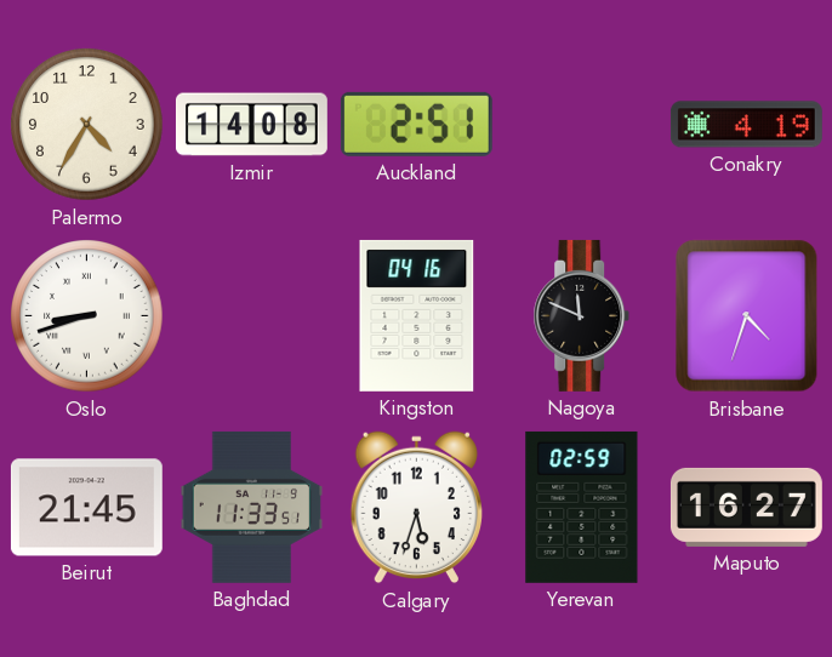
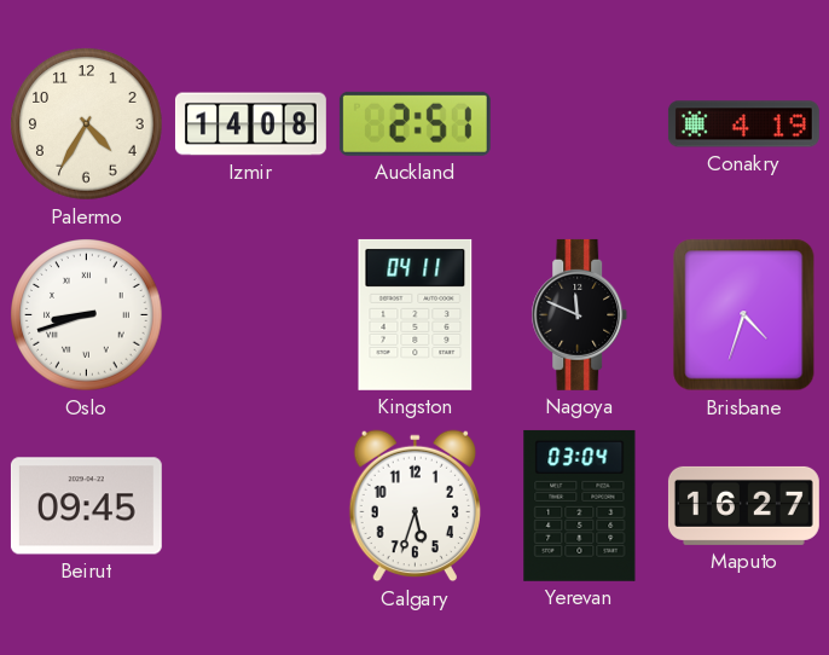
Kingston: 04:16 -> 04:11 (416, 314)
Beirut: 21:45 -> 09:45 (86, 506)
Baghdad: 11:33 -> none (252, 507)
Yerevan: 02:59 -> 03:04 (580, 505)
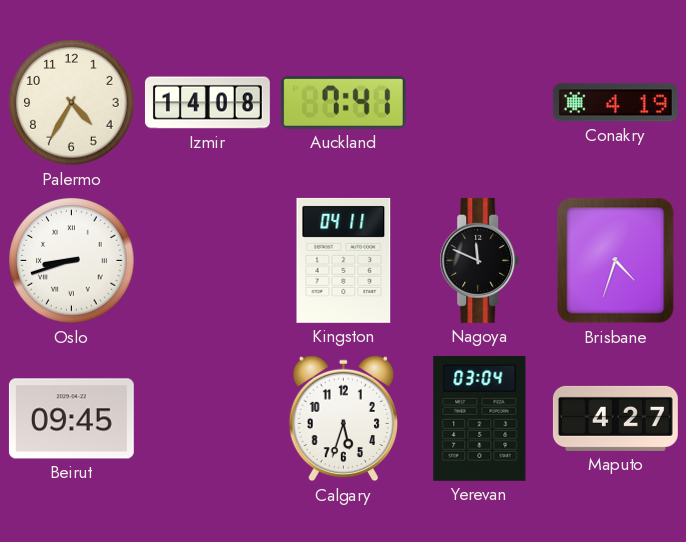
Auckland: 2:51 -> 7:41 (343, 102)
Maputo: 16:27 -> 4:27 (615, 418)
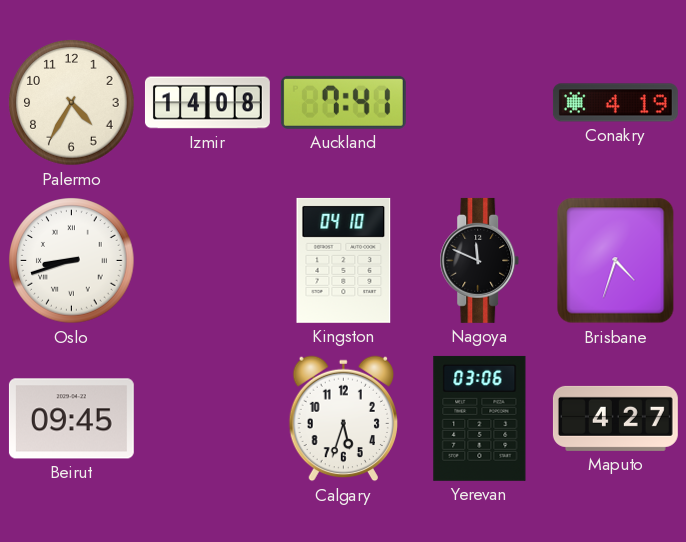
Kingston: 04:11 -> 04:10 (344, 260)
Yerevan: 03:04 -> 03:06 (480, 418)
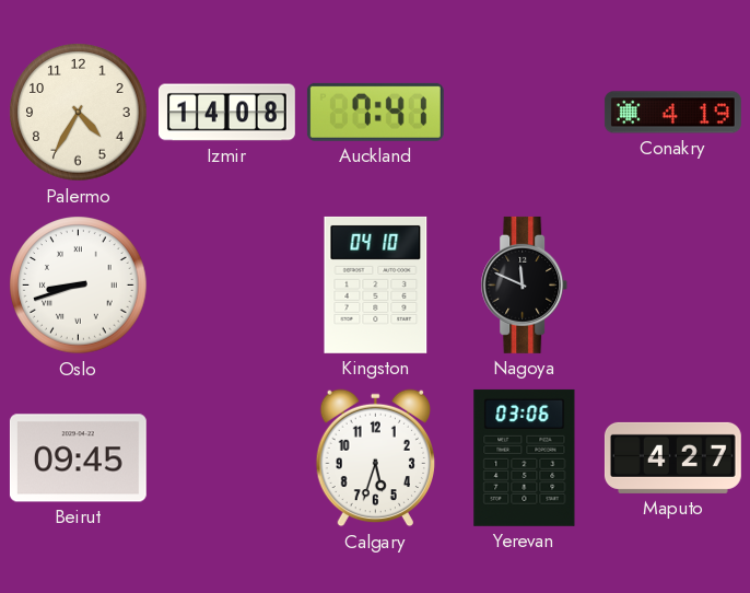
Brisbane: 4:33 -> none (616, 261)
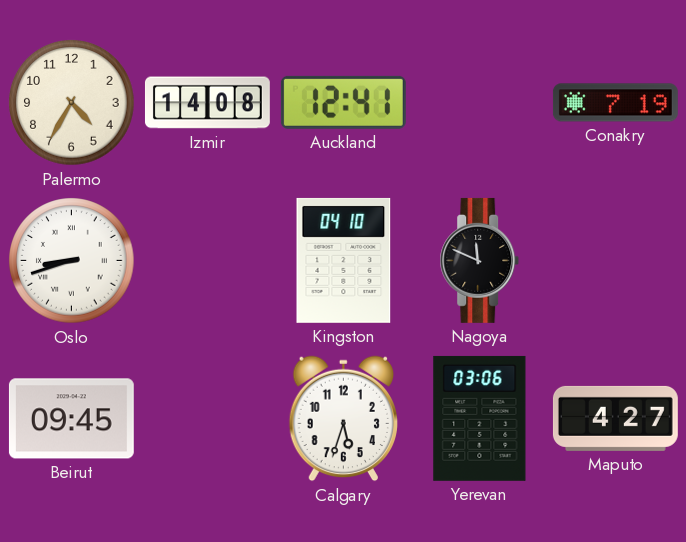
Auckland: 7:41 -> 12:41 (343, 102)
Conakry: 4:19 -> 7:19 (615, 103)
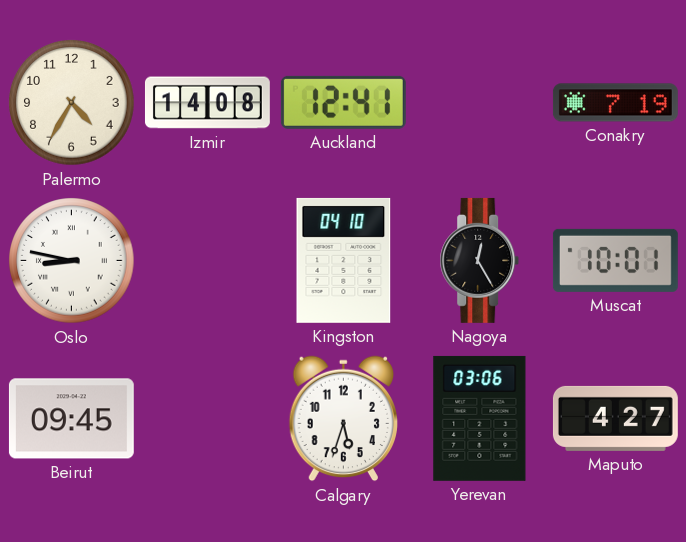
Oslo: 8:42 -> 8:47 (72, 261)
Nagoya: 11:49 -> 12:25 (480, 260)
Muscat: none -> 10:01 (615, 260)
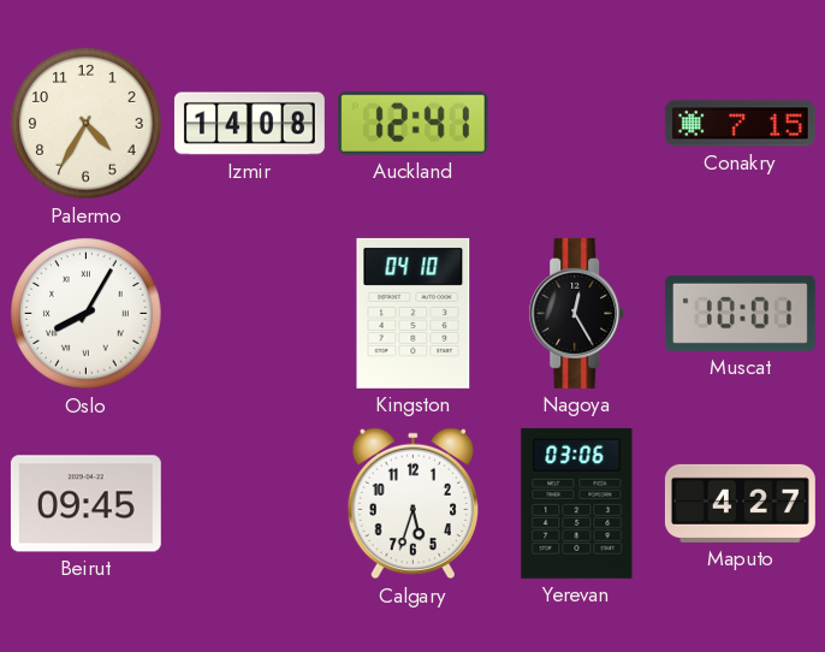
Conakry: 7:19 -> 7:15 (740, 124)
Oslo: 8:47 -> 8:05 (87, 314)
